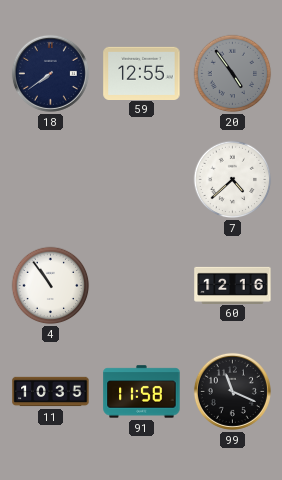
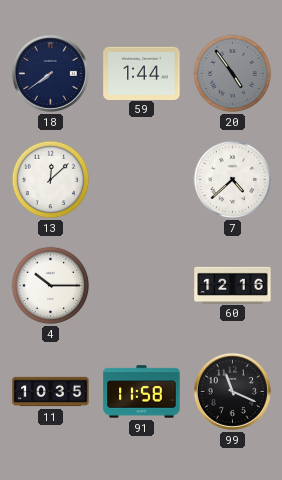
59: 12:55 -> 1:44 (142, 73)
13: none -> 12:08 (51, 180)
4: 10:54 -> 10:15 (51, 286)
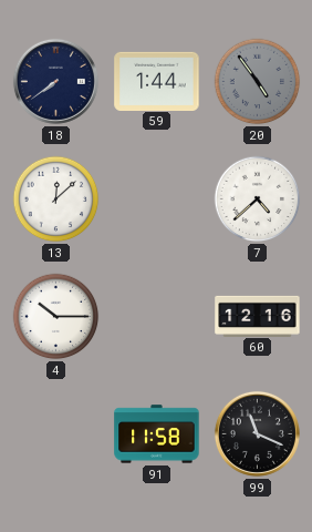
11: 10:35 -> none (51, 392)
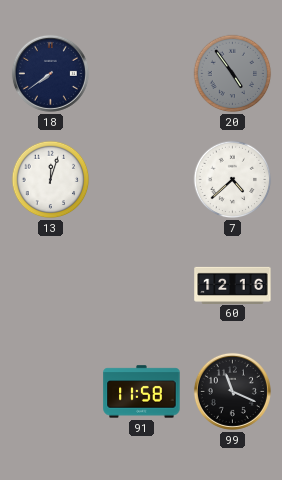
59: 1:44 -> none (157, 81)
13: 12:08 -> 12:03 (51, 180)
4: 10:15 -> none (56, 317)
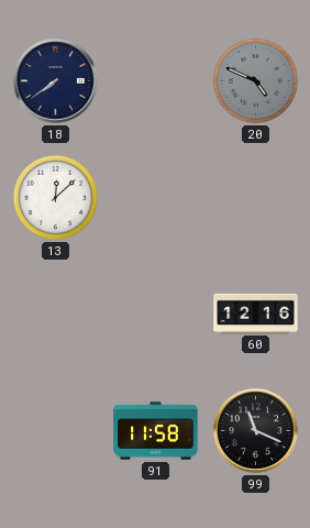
20: 4:54 -> 4:49 (256, 81)
13: 12:03 -> 12:08 (56, 198)
7: 4:38 -> none (233, 180)
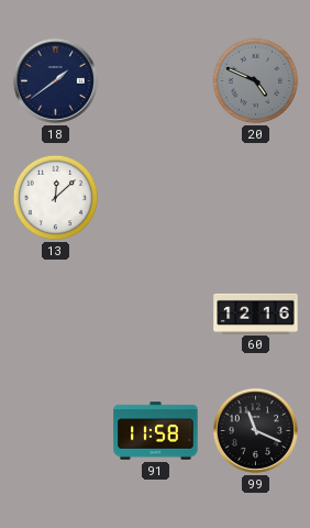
18: 7:39 -> 1:39 (55, 80)
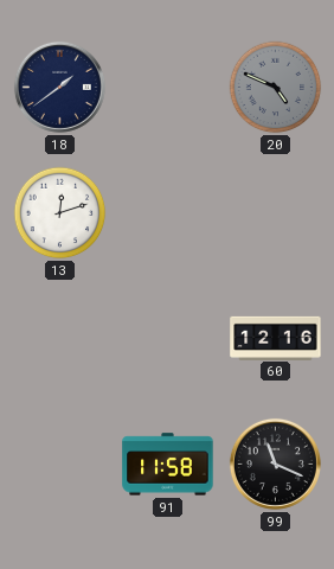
13: 12:08 -> 12:12 (60, 213)
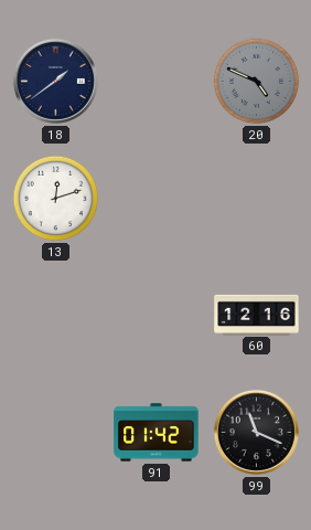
91: 11:58 -> 01:42 (157, 433)
